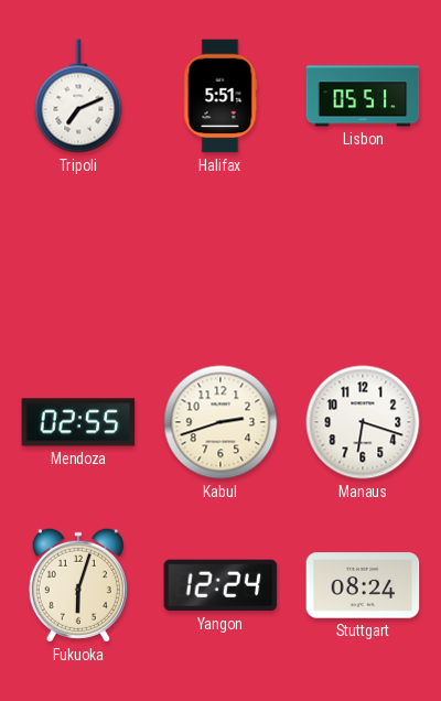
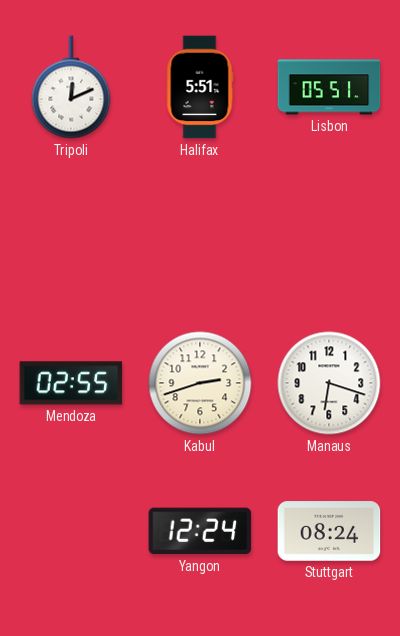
Tripoli: 7:11 -> 12:11 (71, 87)
Fukuoka: 6:03 -> none (78, 585)
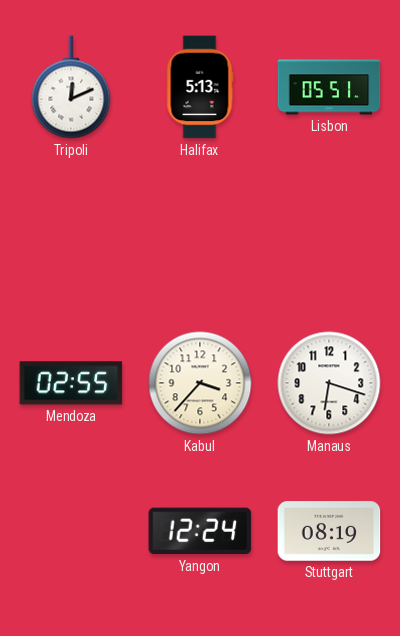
Halifax: 5:51 -> 5:13 (200, 87)
Kabul: 2:42 -> 3:37 (200, 383)
Stuttgart: 08:24 -> 08:19 (329, 531)
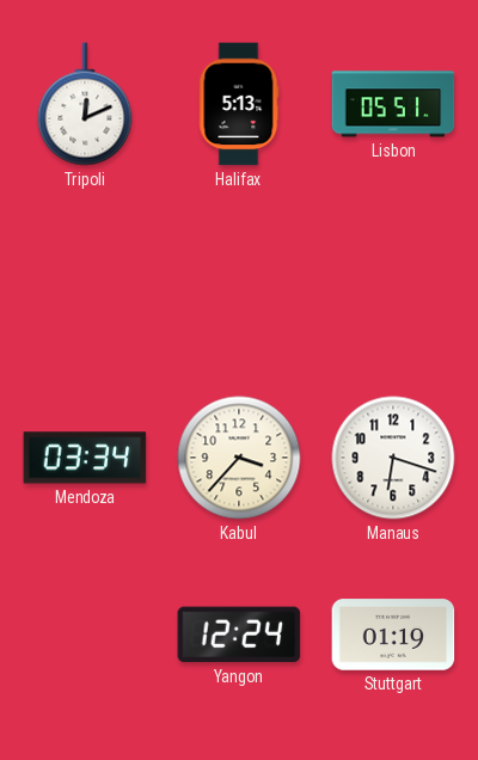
Mendoza: 02:55 -> 03:34 (85, 458)
Stuttgart: 08:19 -> 01:19 (393, 635)
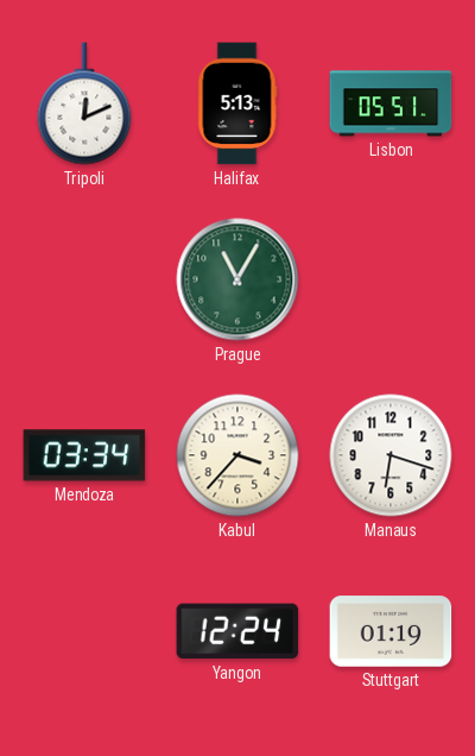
Prague: none -> 11:05 (237, 279)
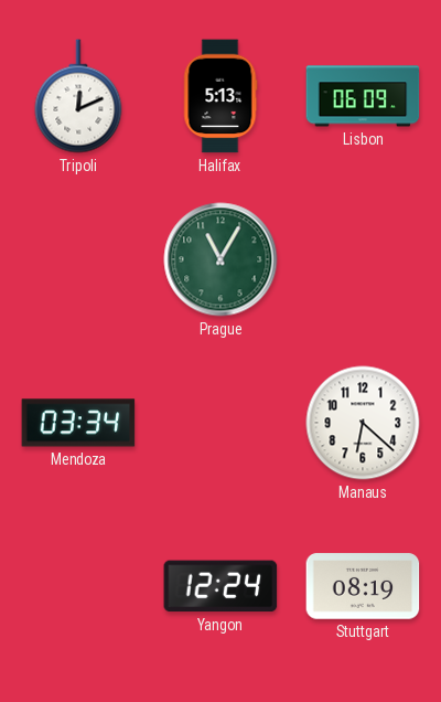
Lisbon: 05:51 -> 06:09 (363, 96)
Kabul: 3:37 -> none (237, 455)
Manaus: 6:18 -> 6:22 (363, 423)
Stuttgart: 01:19 -> 08:19 (363, 586)
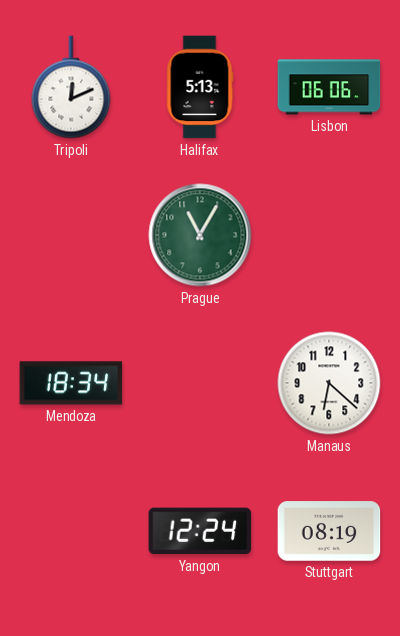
Lisbon: 06:09 -> 06:06 (329, 87)
Mendoza: 03:34 -> 18:34 (71, 383)
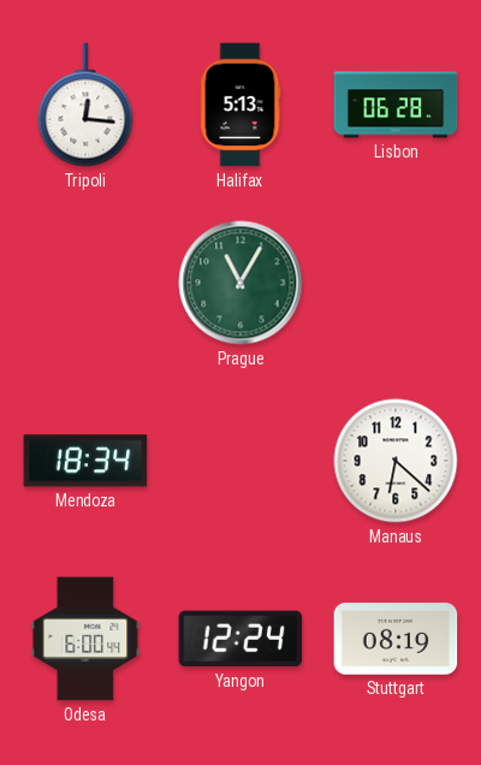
Tripoli: 12:11 -> 12:16 (85, 105)
Lisbon: 06:06 -> 06:28 (396, 105)
Odesa: none -> 6:00 (85, 639)
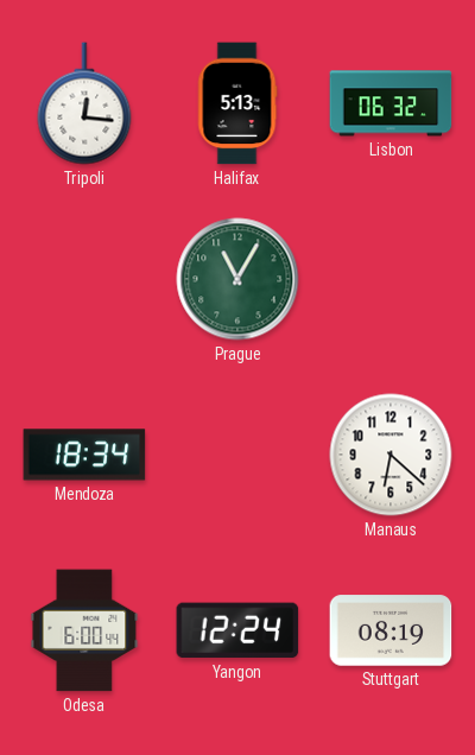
Lisbon: 06:28 -> 06:32 (391, 103)
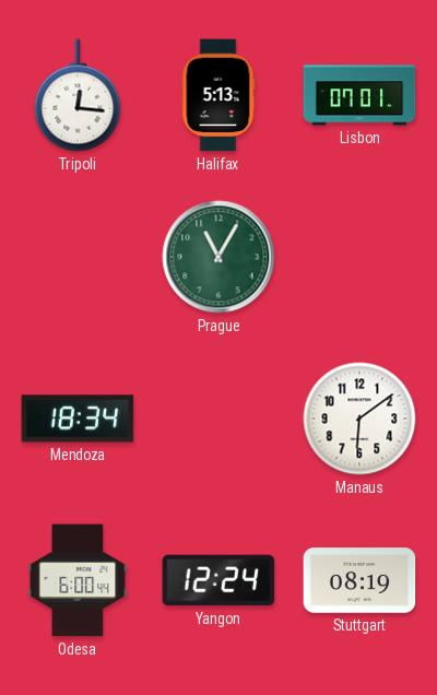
Lisbon: 06:32 -> 07:01 (359, 95)
Manaus: 6:22 -> 6:09 (359, 419)
